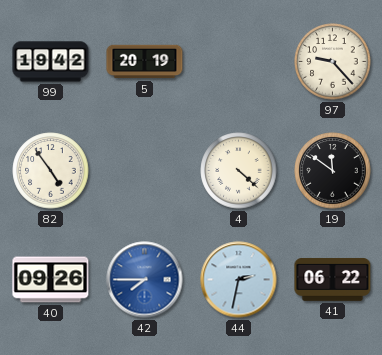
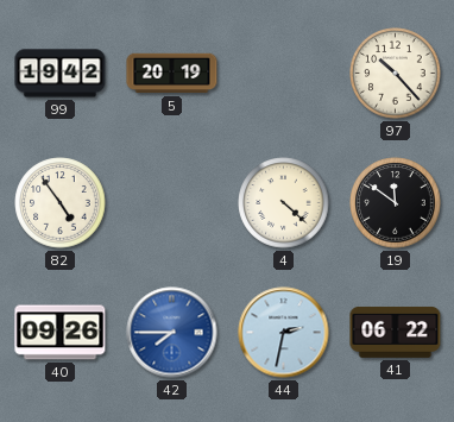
97: 9:23 -> 10:23 (396, 74)
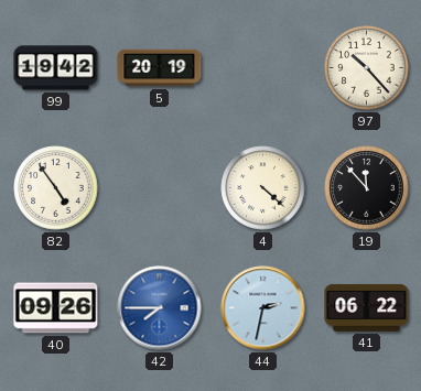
19: 11:51 -> 11:53 (367, 188)
